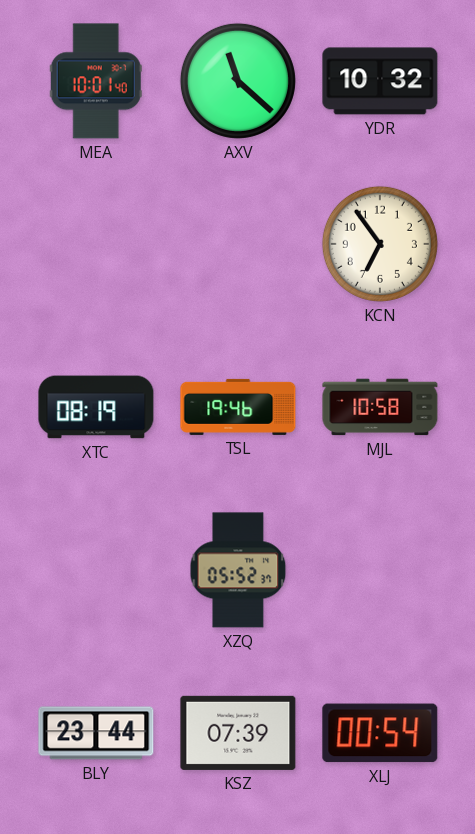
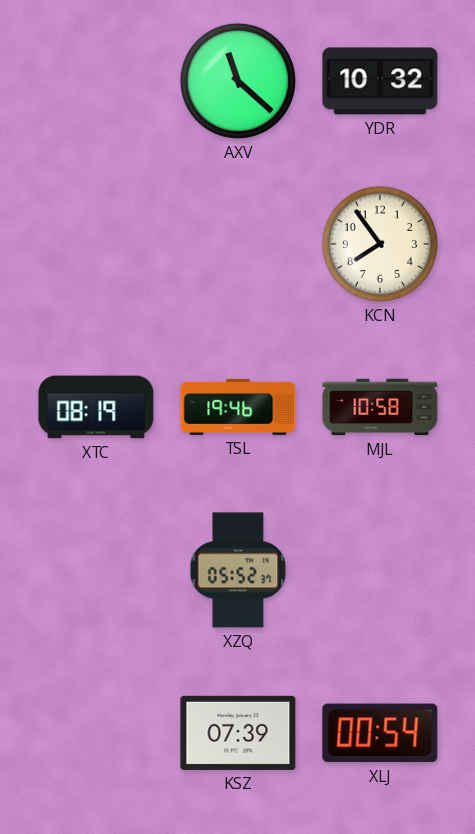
MEA: 10:01 -> none (96, 81)
KCN: 6:54 -> 7:54 (380, 244)
BLY: 23:44 -> none (96, 733)
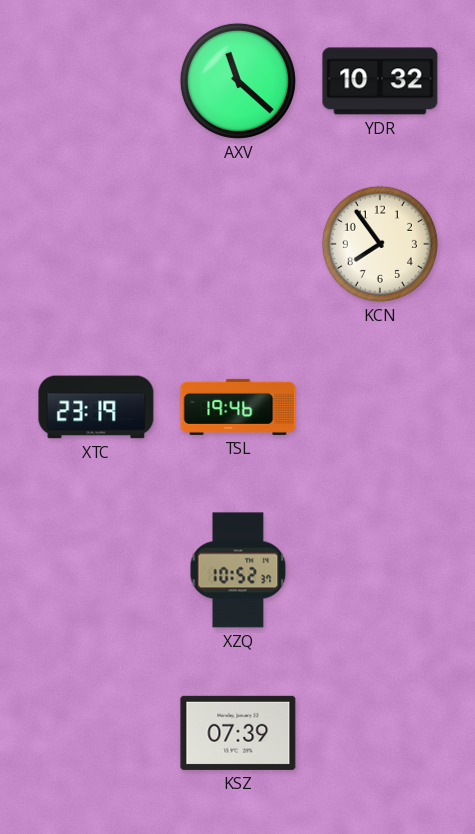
XTC: 08:19 -> 23:19 (96, 407)
MJL: 10:58 -> none (380, 407)
XZQ: 05:52 -> 10:52 (238, 570)
XLJ: 00:54 -> none (380, 733)
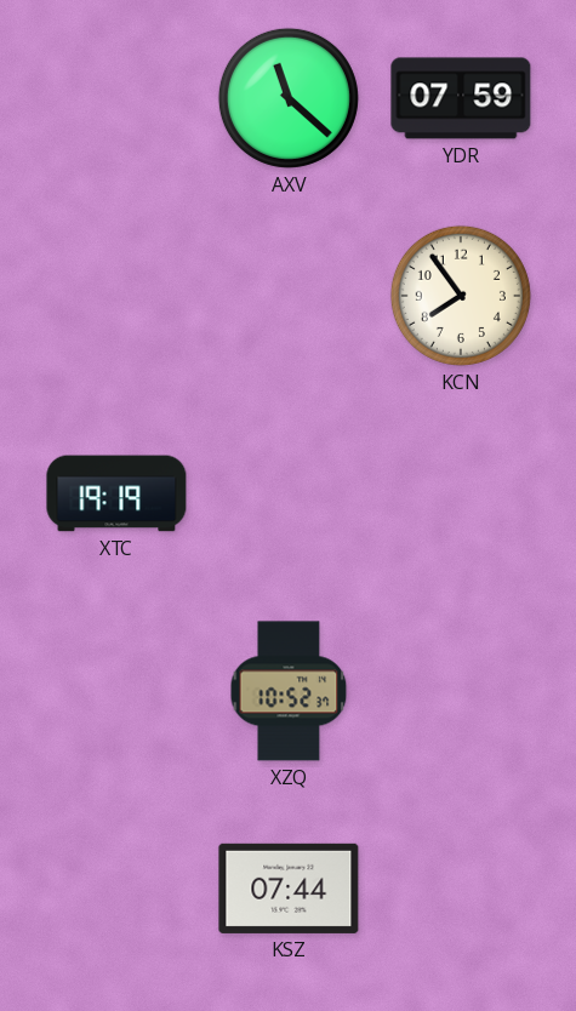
YDR: 10:32 -> 07:59 (461, 98)
XTC: 23:19 -> 19:19 (116, 493)
TSL: 19:46 -> none (238, 407)
KSZ: 07:39 -> 07:44 (289, 889)
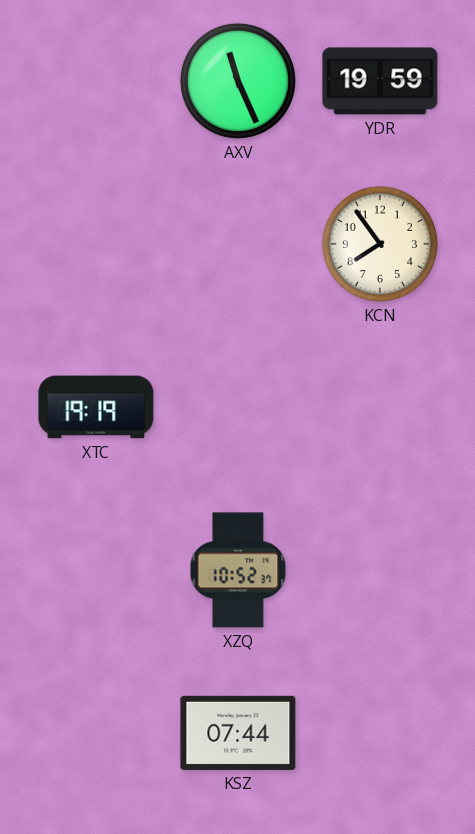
AXV: 11:22 -> 11:26 (238, 81)
YDR: 07:59 -> 19:59 (380, 81)
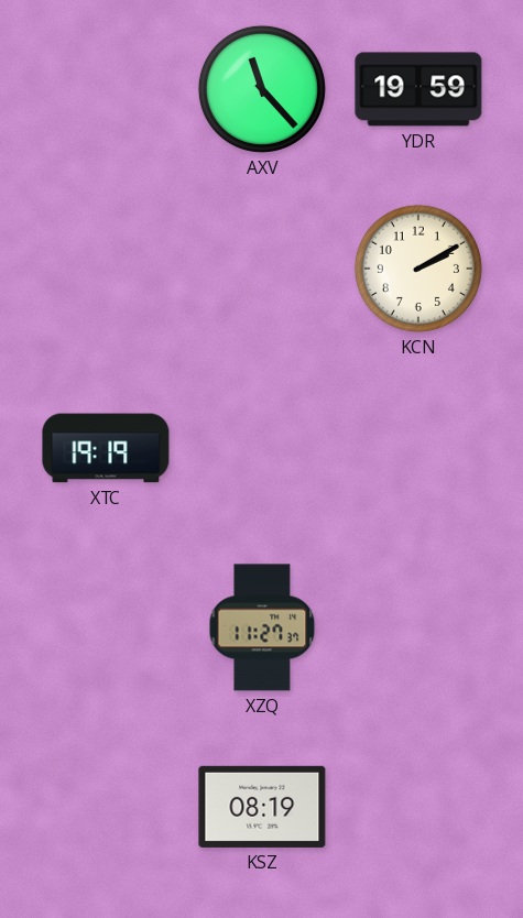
AXV: 11:26 -> 11:23 (262, 89)
KCN: 7:54 -> 2:10 (418, 269)
XZQ: 10:52 -> 11:27 (262, 627)
KSZ: 07:44 -> 08:19 (262, 807)
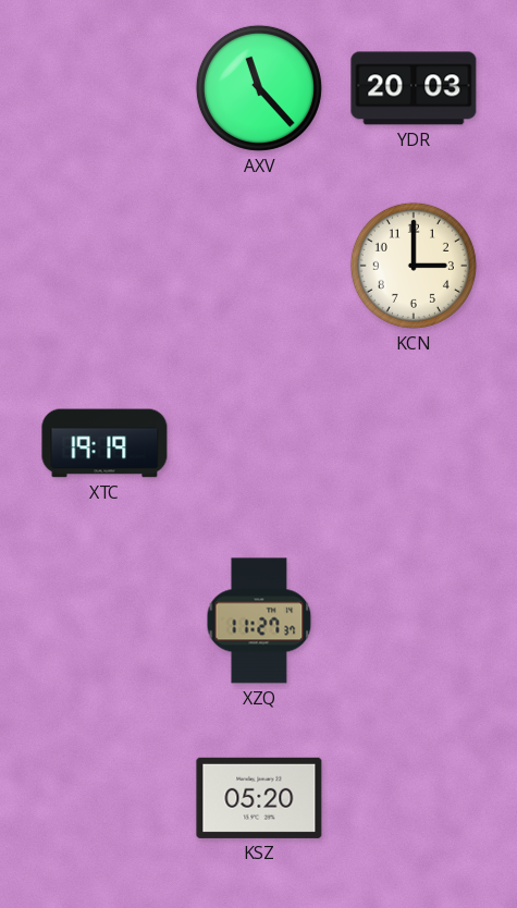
YDR: 19:59 -> 20:03 (414, 88)
KCN: 2:10 -> 3:00 (414, 266)
KSZ: 08:19 -> 05:20 (259, 798)
